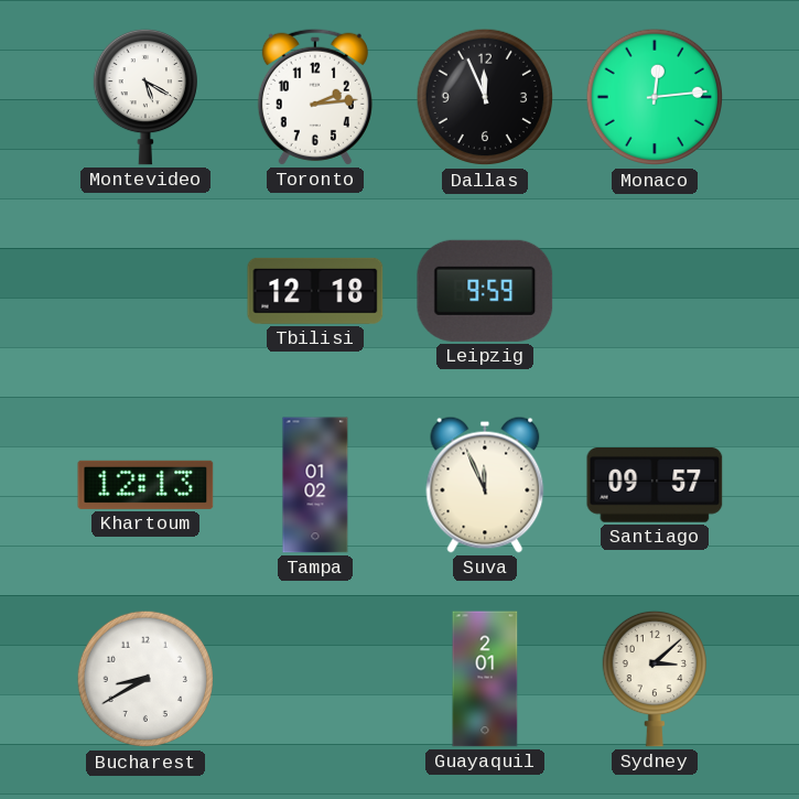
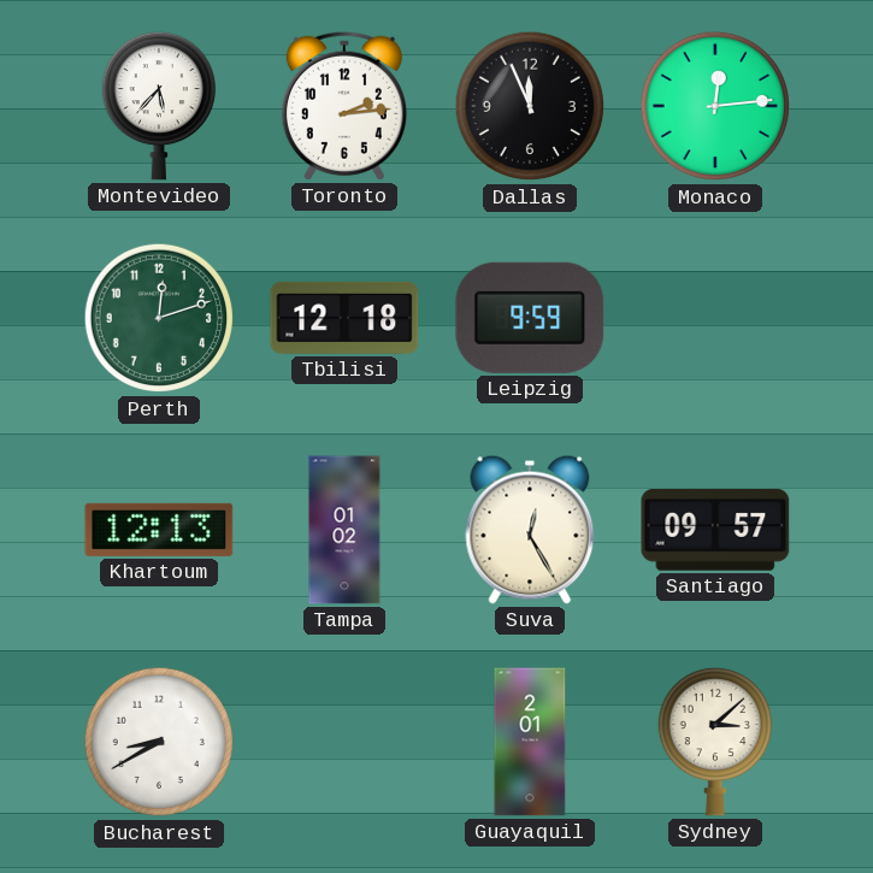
Montevideo: 5:20 -> 5:37 (159, 106)
Perth: none -> 12:12 (159, 318)
Suva: 11:56 -> 12:25 (530, 530)
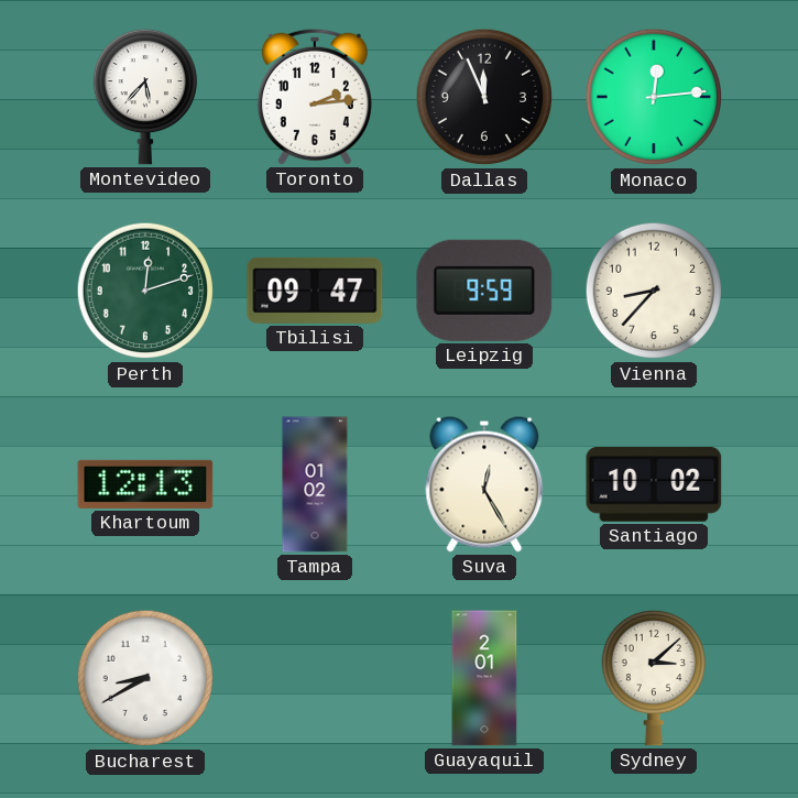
Tbilisi: 12:18 -> 09:47 (315, 291)
Vienna: none -> 8:37 (654, 291)
Santiago: 09:57 -> 10:02 (654, 484)
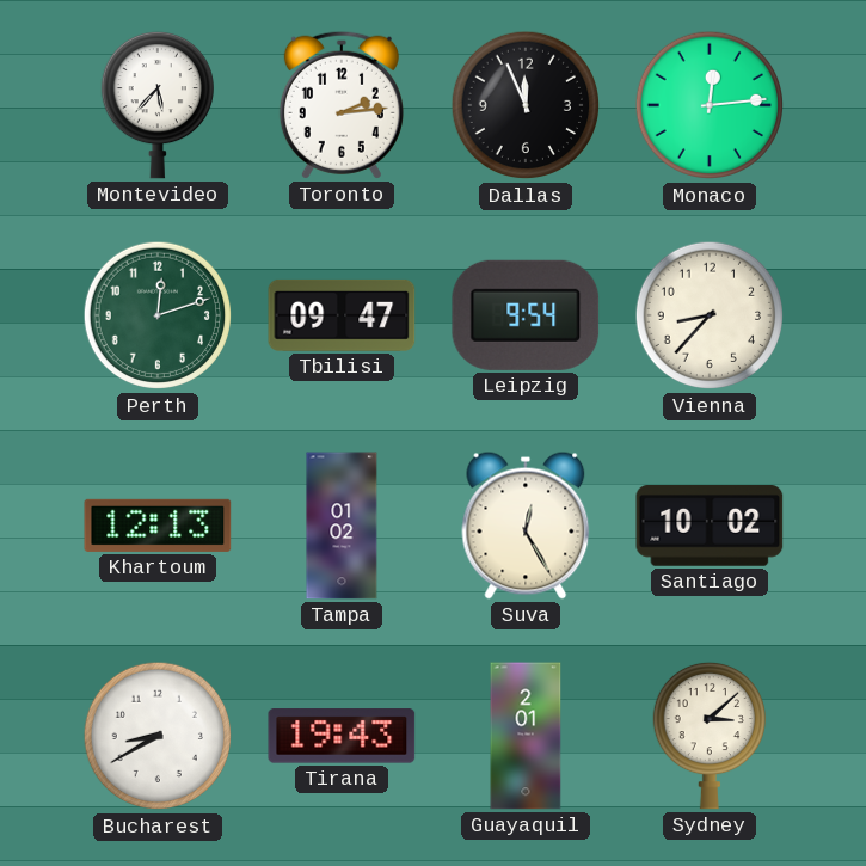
Leipzig: 9:59 -> 9:54 (526, 315)
Tirana: none -> 19:43 (342, 736)
